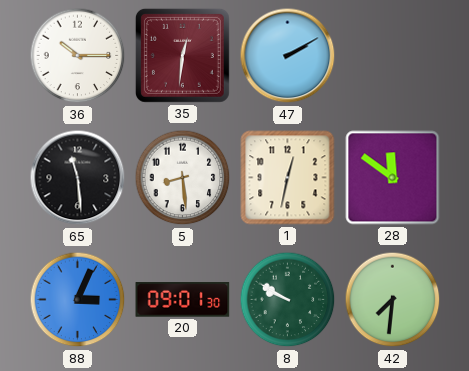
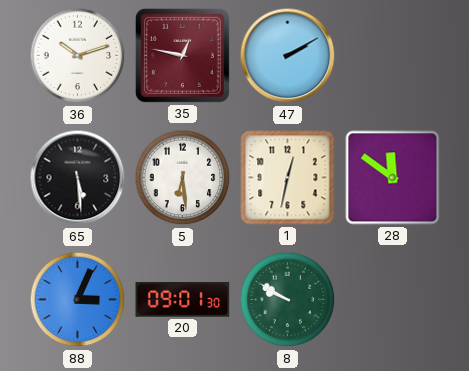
36: 10:15 -> 10:12 (78, 56)
35: 12:31 -> 12:47 (182, 55)
65: 11:29 -> 5:29 (78, 178)
5: 8:29 -> 6:29 (183, 178)
42: 7:31 -> none (393, 300)
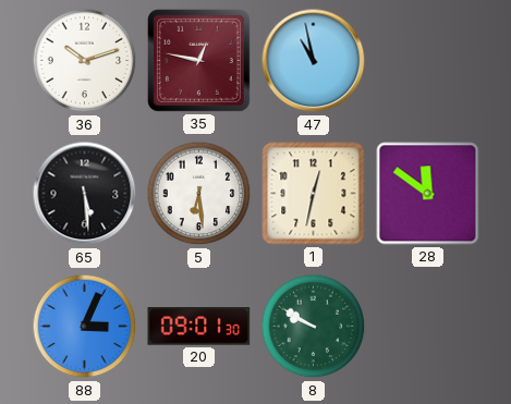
47: 2:10 -> 10:58 (314, 61)
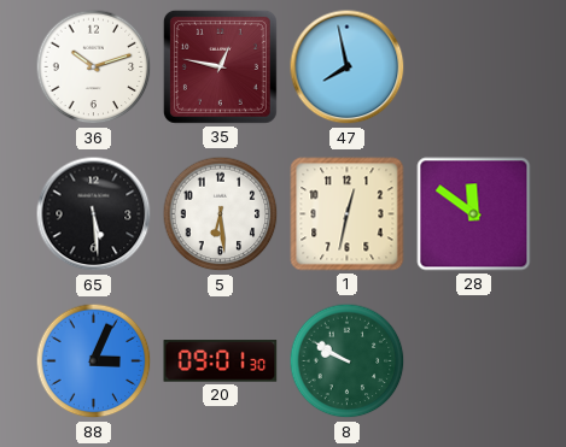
47: 10:58 -> 7:58 (348, 67)
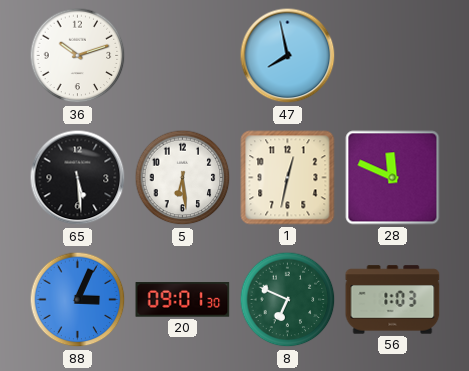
35: 12:47 -> none (220, 66)
28: 11:51 -> 11:49 (393, 178)
8: 9:50 -> 6:49 (288, 300)
56: none -> 1:03 (393, 300)
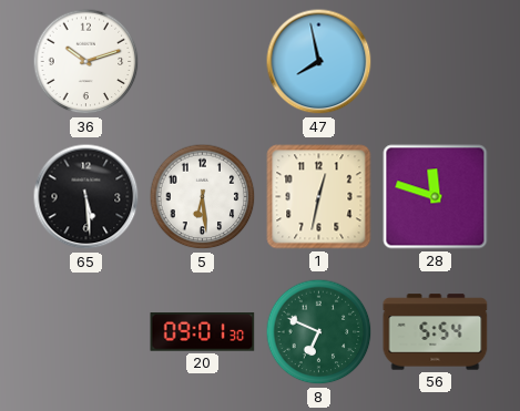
28: 11:49 -> 11:48 (436, 197)
88: 3:04 -> none (78, 300)
56: 1:03 -> 5:54 (436, 332)
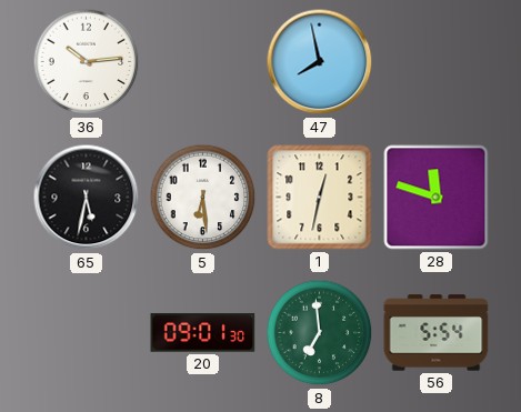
36: 10:12 -> 10:14 (87, 62)
65: 5:29 -> 5:32 (87, 198)
8: 6:49 -> 6:59 (320, 333)
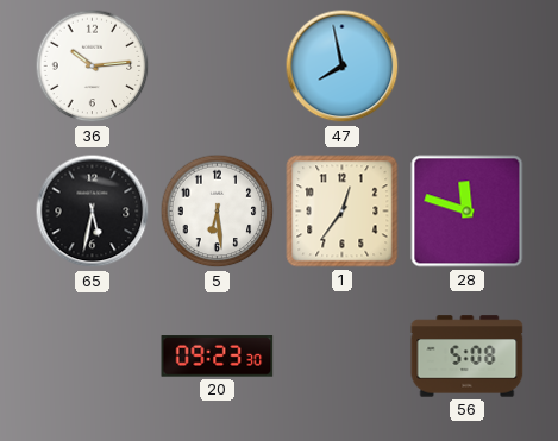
1: 12:32 -> 12:36 (343, 212)
20: 09:01 -> 09:23 (218, 357)
8: 6:59 -> none (320, 333)
56: 5:54 -> 5:08 (468, 357)
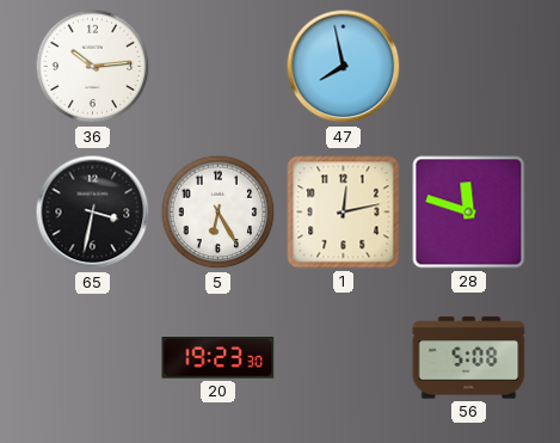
65: 5:32 -> 3:32 (93, 213)
5: 6:29 -> 6:25 (219, 213)
1: 12:36 -> 12:13 (344, 213)
20: 09:23 -> 19:23 (219, 358)
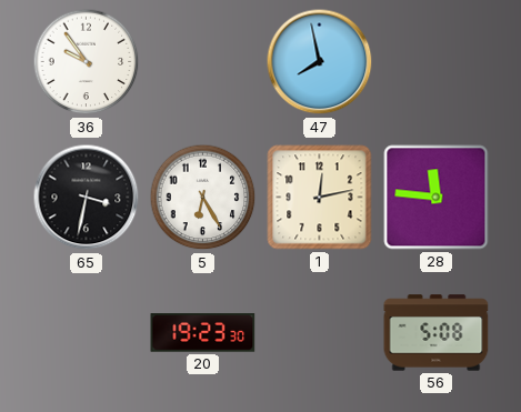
36: 10:14 -> 9:54 (87, 62)
28: 11:48 -> 11:46 (437, 198)
